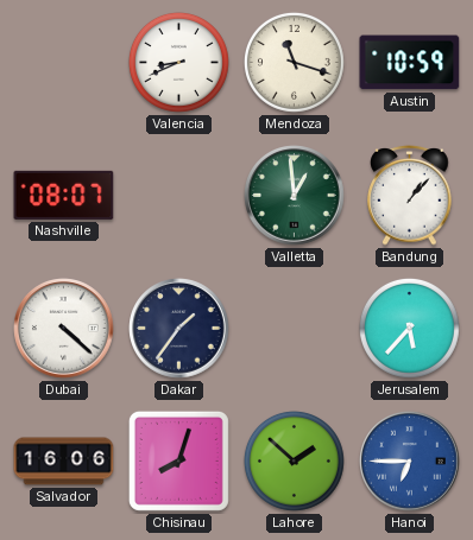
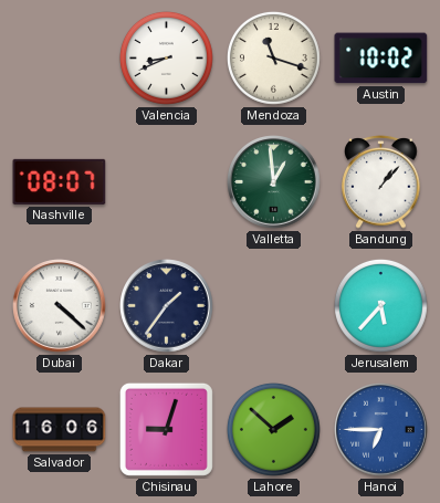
Austin: 10:59 -> 10:02 (381, 59)
Chisinau: 8:03 -> 9:03 (166, 429)
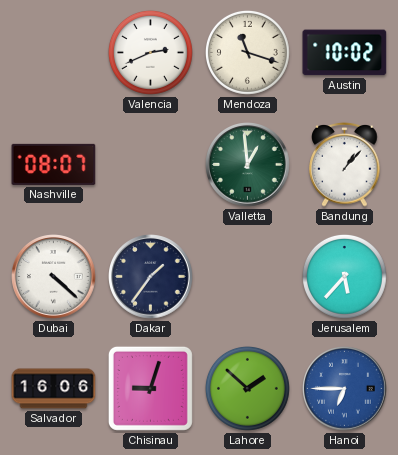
Valencia: 8:41 -> 2:41 (150, 52)
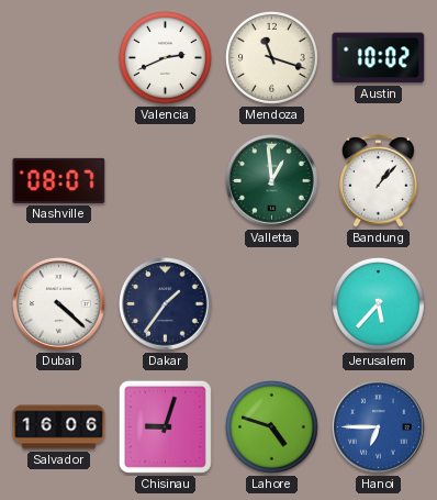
Lahore: 1:52 -> 4:48 (271, 426)
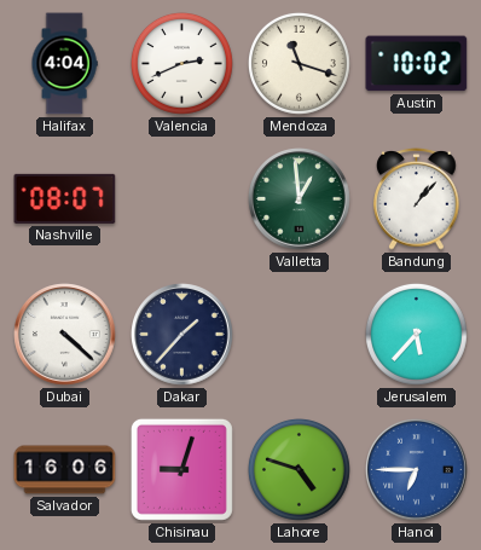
Halifax: none -> 4:04 (64, 64)
Dakar: 1:36 -> 1:37 (182, 335)
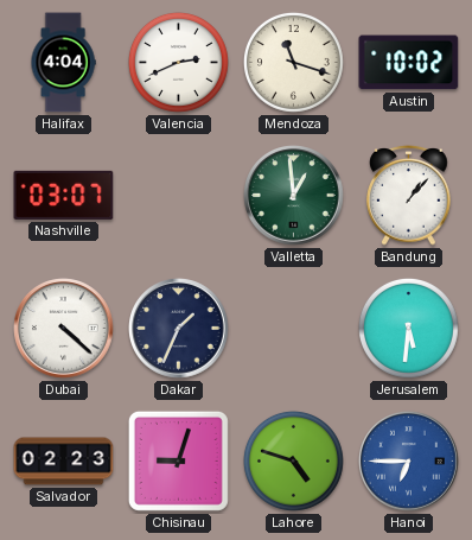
Nashville: 08:07 -> 03:07 (64, 195)
Dakar: 1:37 -> 1:34 (179, 329)
Jerusalem: 5:37 -> 5:31 (408, 328)
Salvador: 16:06 -> 02:23 (64, 462)
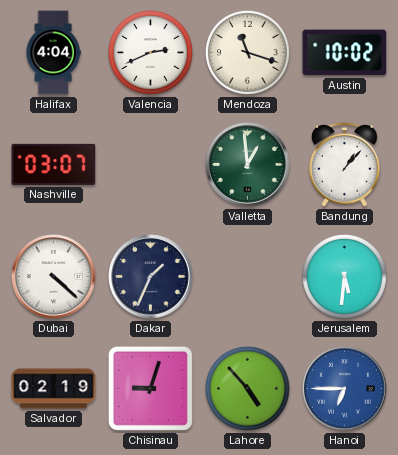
Salvador: 02:23 -> 02:19 (54, 389)
Lahore: 4:48 -> 4:53 (247, 388)
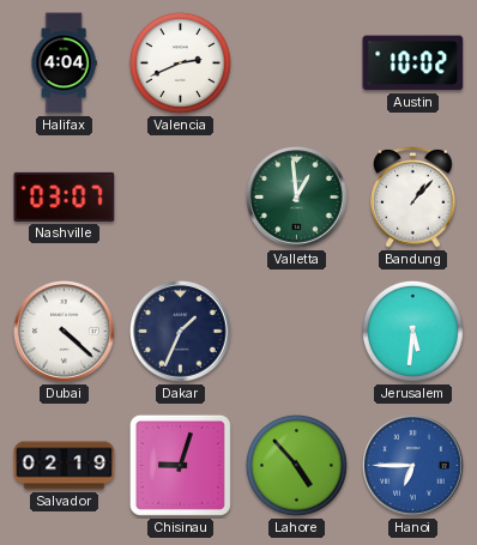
Mendoza: 11:18 -> none (247, 52)
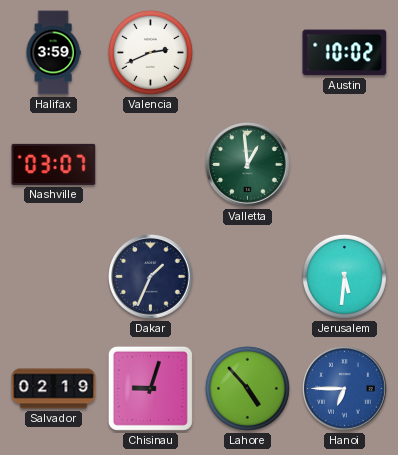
Halifax: 4:04 -> 3:59 (53, 53)
Bandung: 1:07 -> none (413, 196)
Dubai: 4:22 -> none (65, 332)
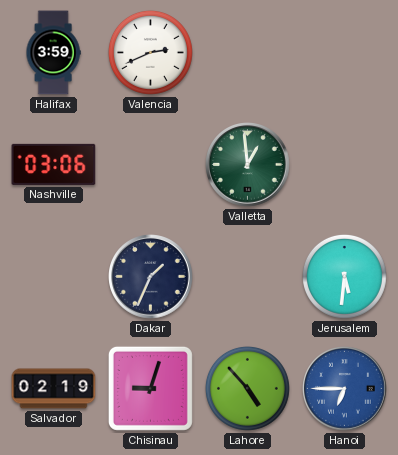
Austin: 10:02 -> none (345, 53)
Nashville: 03:07 -> 03:06 (54, 164)
